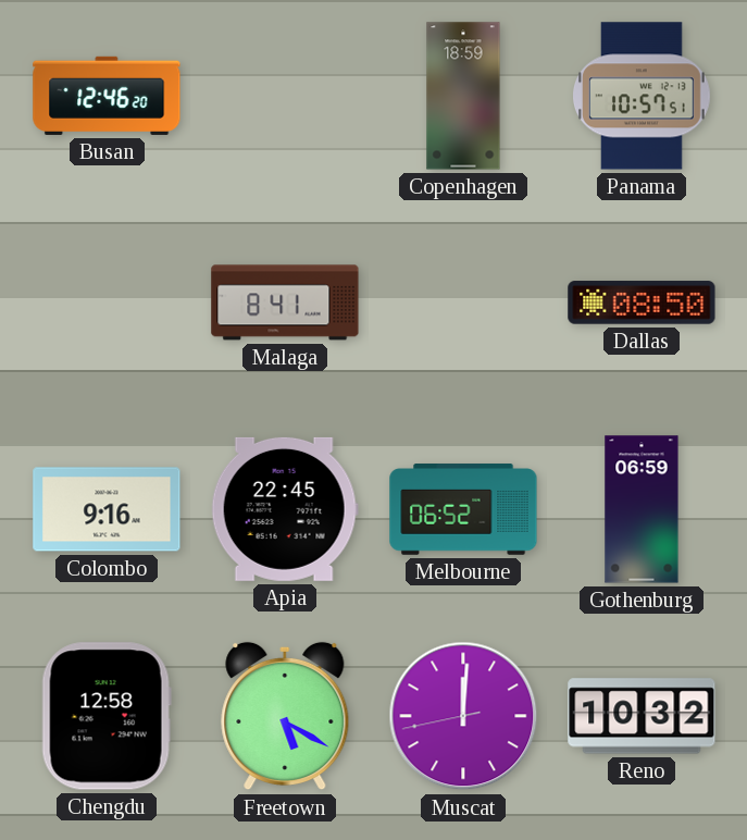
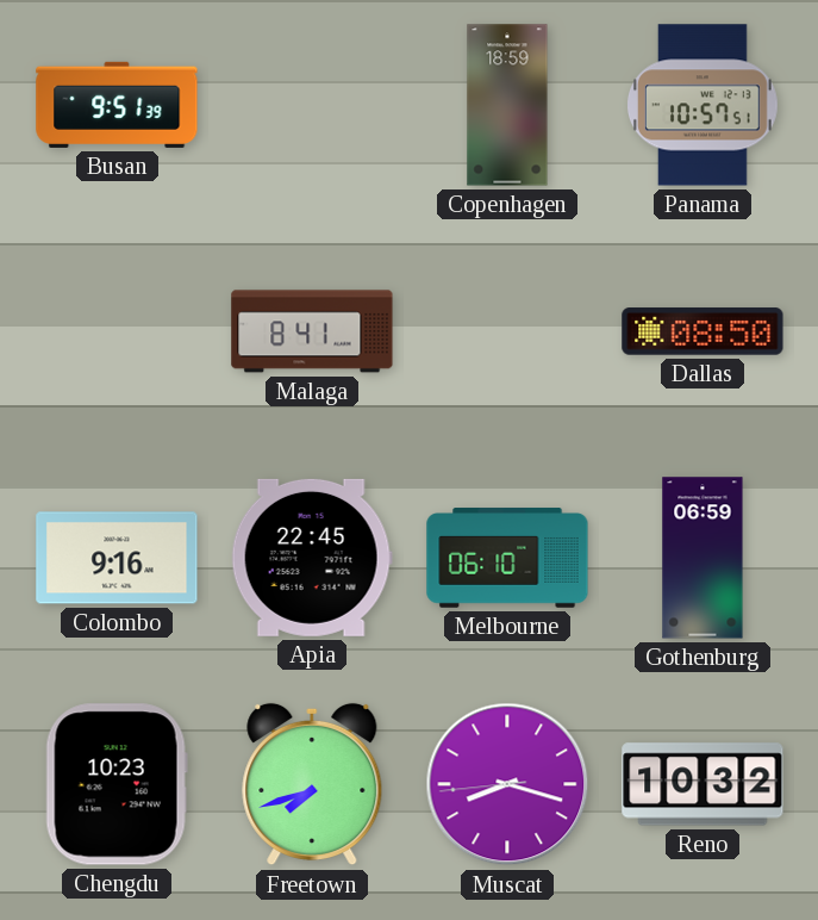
Busan: 12:46 -> 9:51 (117, 105)
Melbourne: 06:52 -> 06:10 (507, 558)
Chengdu: 12:58 -> 10:23 (117, 784)
Freetown: 5:20 -> 7:42 (312, 784)
Muscat: 12:00 -> 8:17 (507, 784)
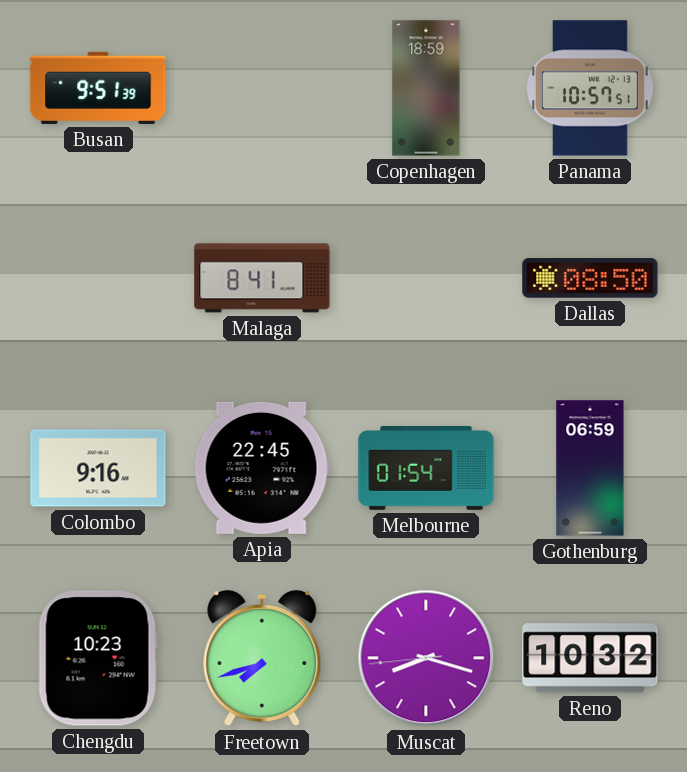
Melbourne: 06:10 -> 01:54 (426, 468)
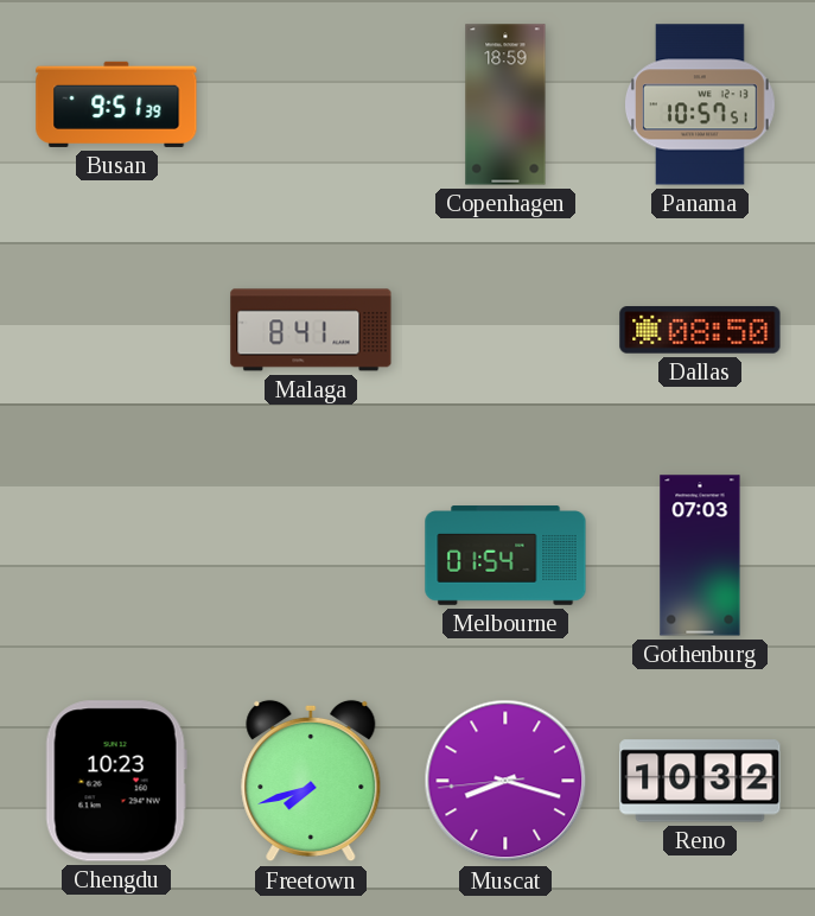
Colombo: 9:16 -> none (98, 468)
Apia: 22:45 -> none (262, 468)
Gothenburg: 06:59 -> 07:03 (700, 555)
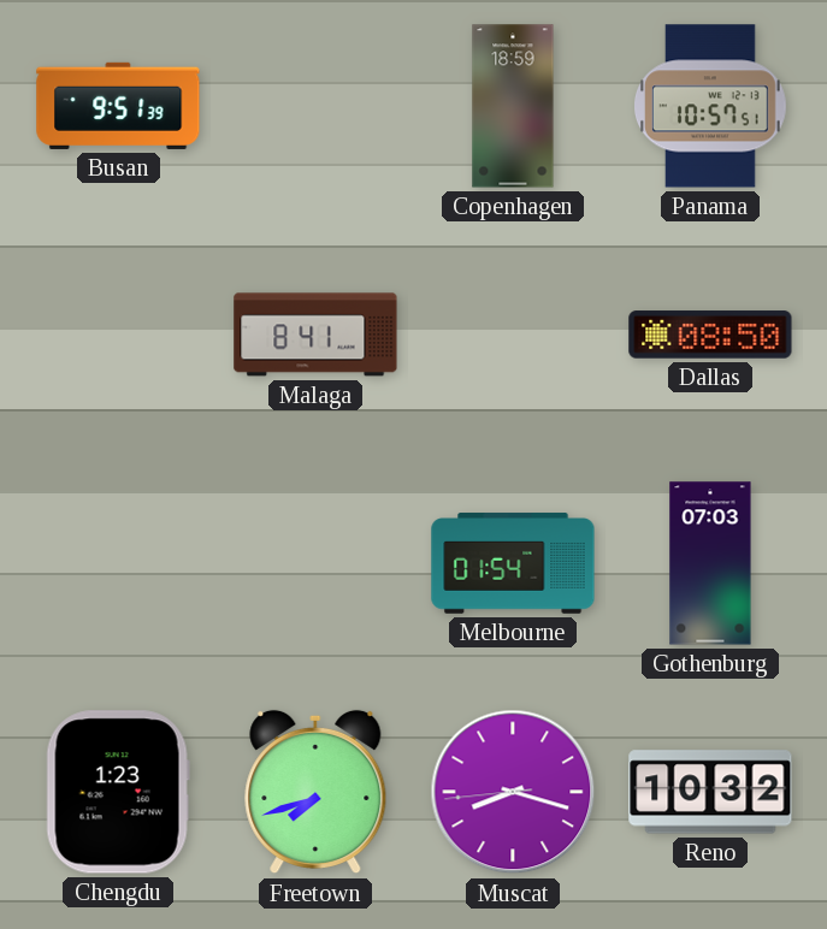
Chengdu: 10:23 -> 1:23 (118, 792)
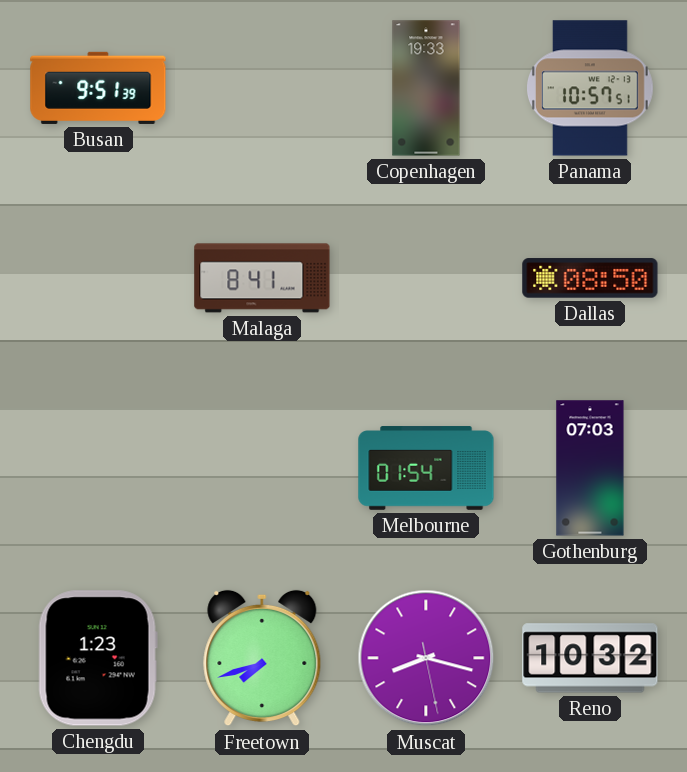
Copenhagen: 18:59 -> 19:33 (426, 88)
Muscat: 8:17:44 -> 8:17:28 (426, 658)
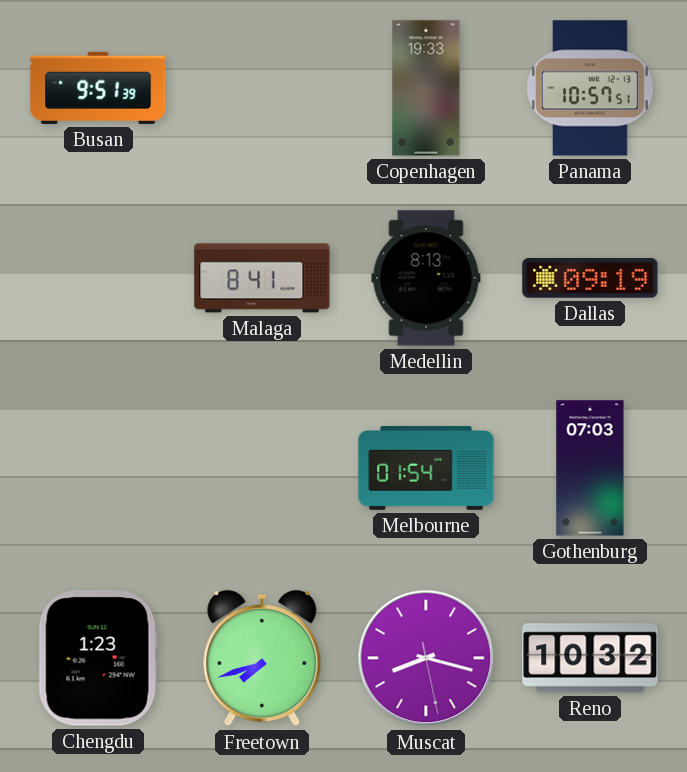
Medellin: none -> 8:13 (426, 278)
Dallas: 08:50 -> 09:19 (590, 278)
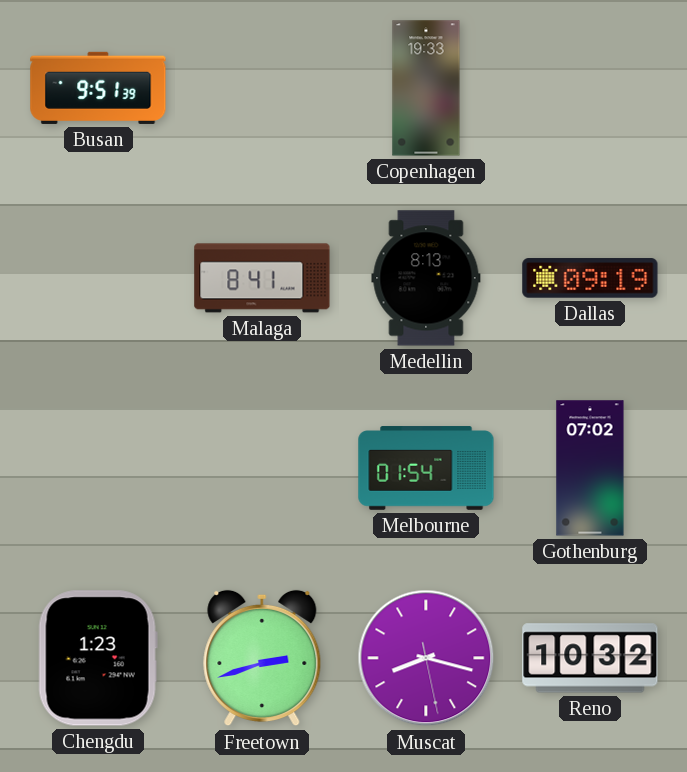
Panama: 10:57 -> none (591, 88)
Gothenburg: 07:03 -> 07:02 (590, 468)
Freetown: 7:42 -> 2:42 (262, 658)
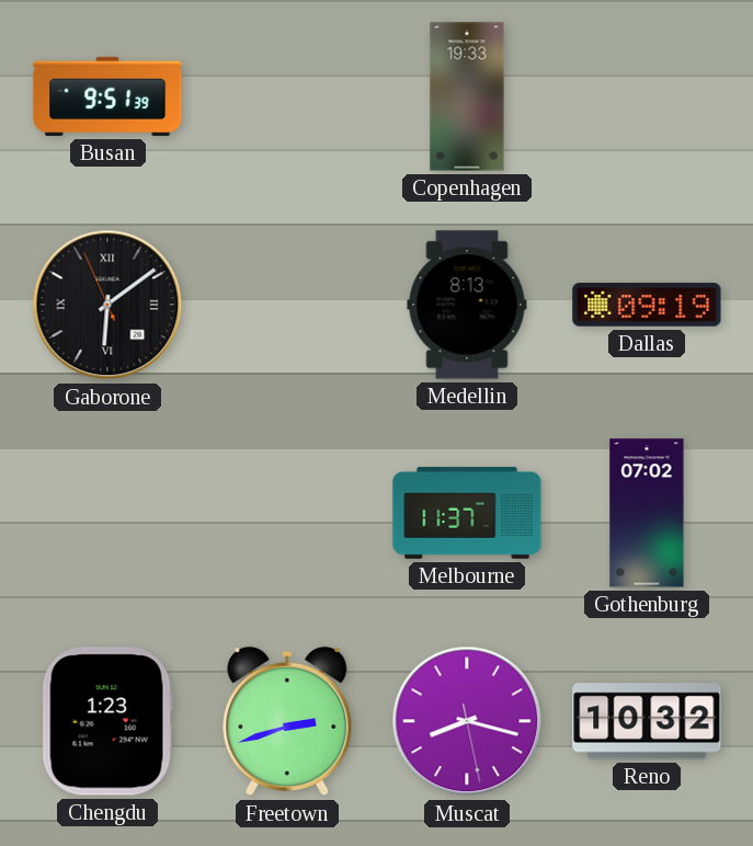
Gaborone: none -> 6:08 (107, 305)
Malaga: 8:41 -> none (262, 278)
Melbourne: 01:54 -> 11:37 (467, 513)
